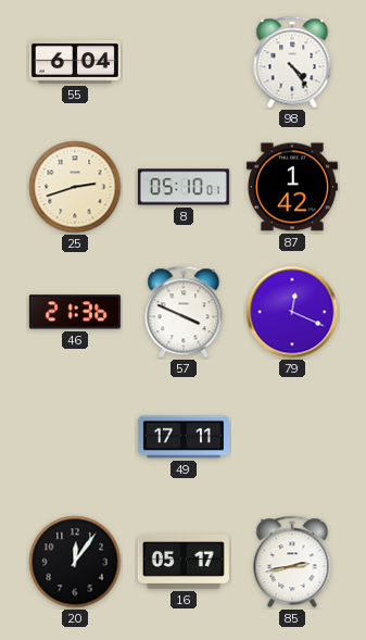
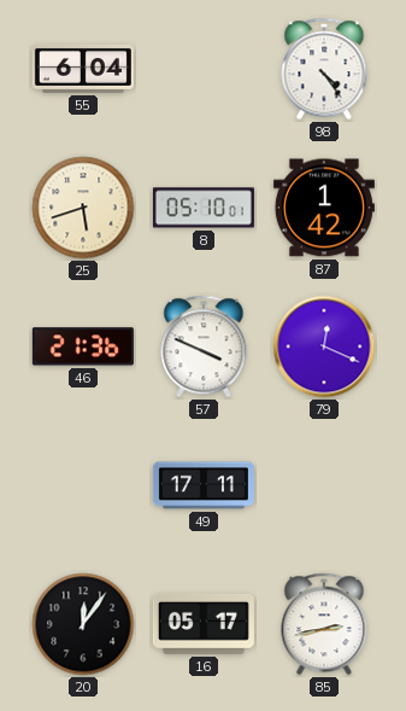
25: 2:42 -> 5:42 (83, 208)
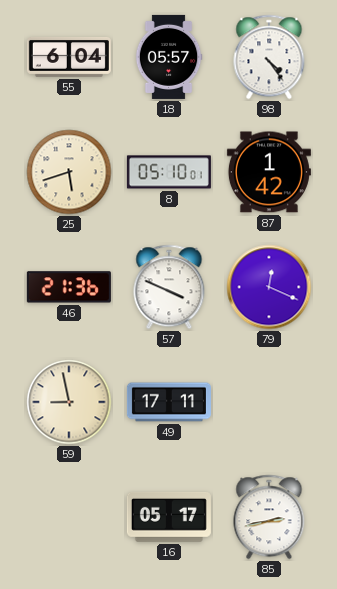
18: none -> 05:57 (169, 57)
59: none -> 8:58 (69, 402)
20: 12:06 -> none (83, 624)
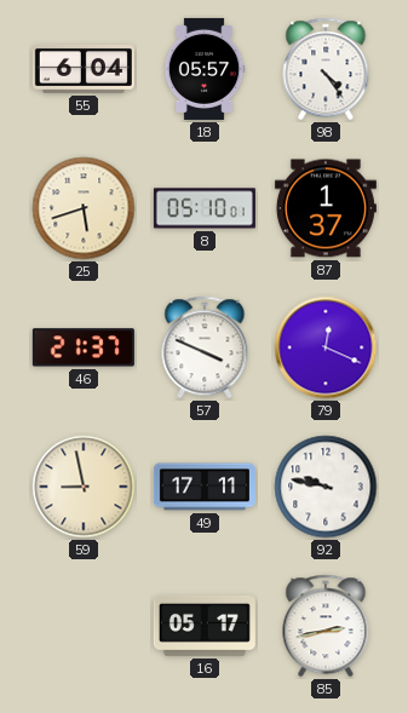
87: 1:42 -> 1:37 (326, 208)
46: 21:36 -> 21:37 (84, 347)
92: none -> 9:47 (326, 487)
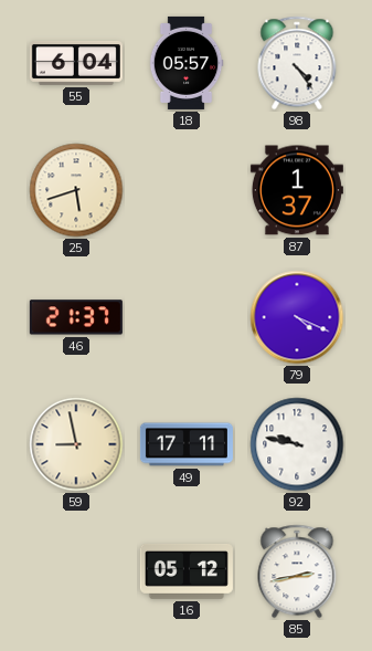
8: 05:10 -> none (205, 208)
57: 3:49 -> none (205, 347)
79: 12:19 -> 4:19 (297, 317)
16: 05:17 -> 05:12 (187, 571)
